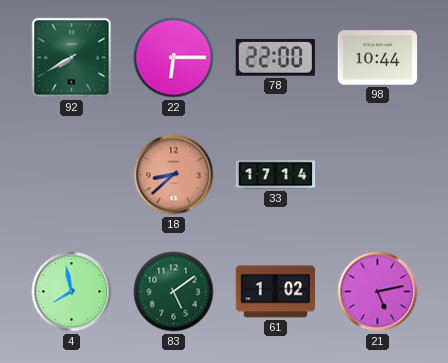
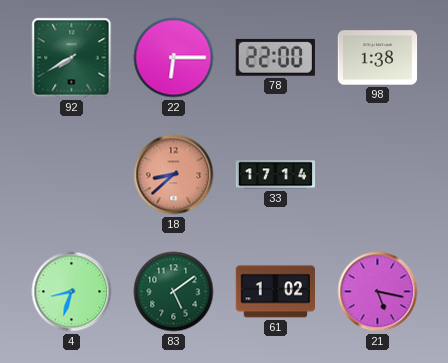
98: 10:44 -> 1:38 (378, 58)
4: 7:58 -> 8:33 (72, 292)
21: 5:13 -> 5:17 (378, 292)
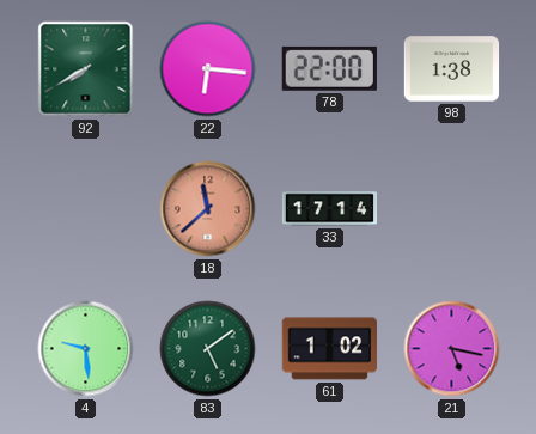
22: 6:15 -> 6:16 (208, 69)
18: 8:38 -> 11:38 (208, 209)
4: 8:33 -> 9:29 (86, 349)
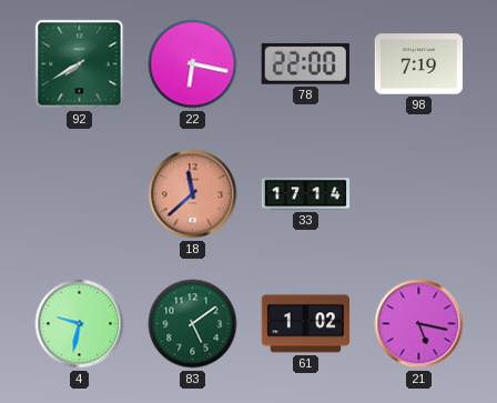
22: 6:16 -> 6:17 (193, 64)
98: 1:38 -> 7:19 (419, 64)
4: 9:29 -> 9:32 (80, 324)
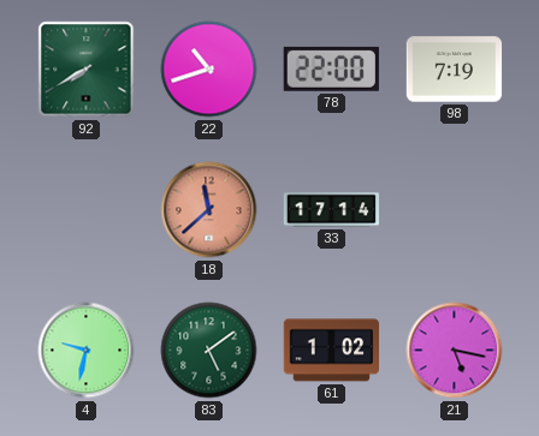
22: 6:17 -> 10:42 (209, 70)
